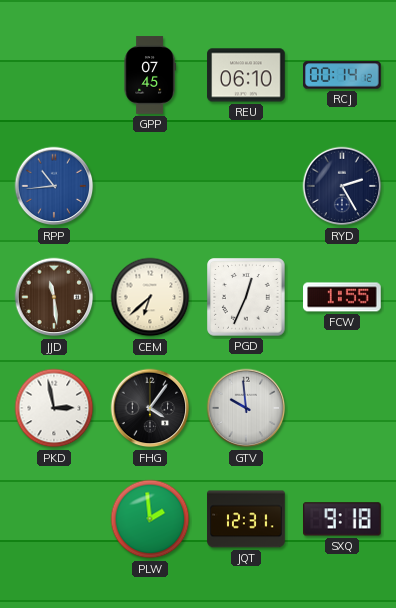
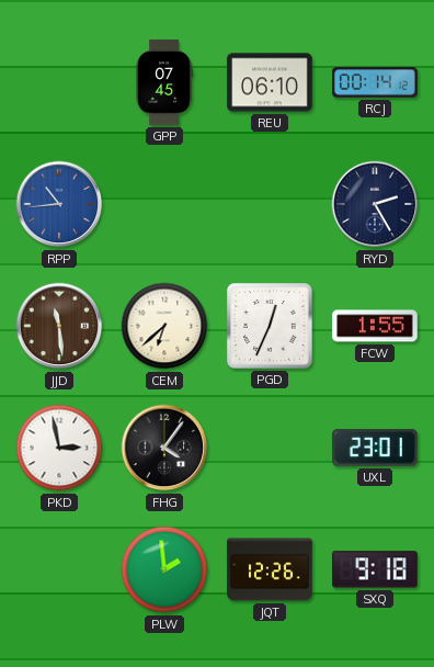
GTV: 9:59 -> none (246, 408)
UXL: none -> 23:01 (376, 448)
JQT: 12:31 -> 12:26 (270, 569)
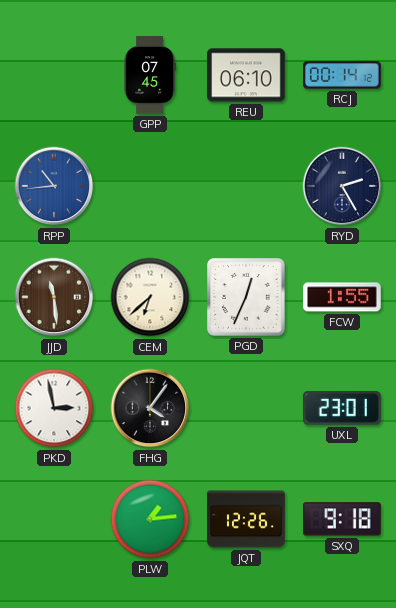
PLW: 1:59 -> 1:14 (150, 519)
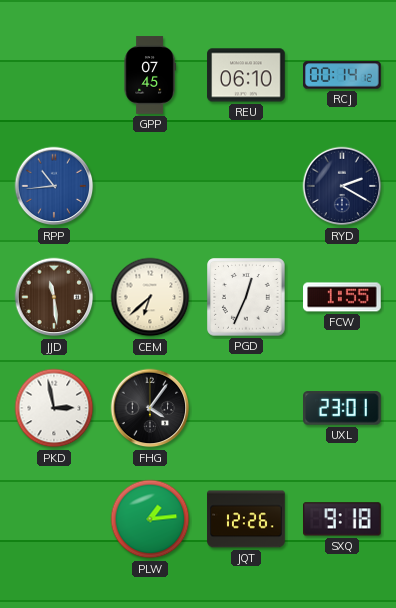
RYD: 2:25 -> 2:20 (342, 186)
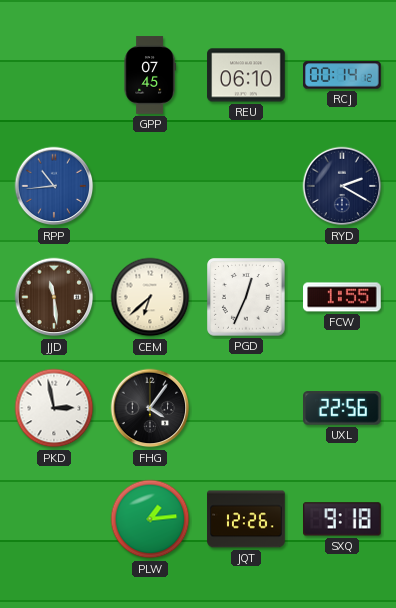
UXL: 23:01 -> 22:56 (343, 408)
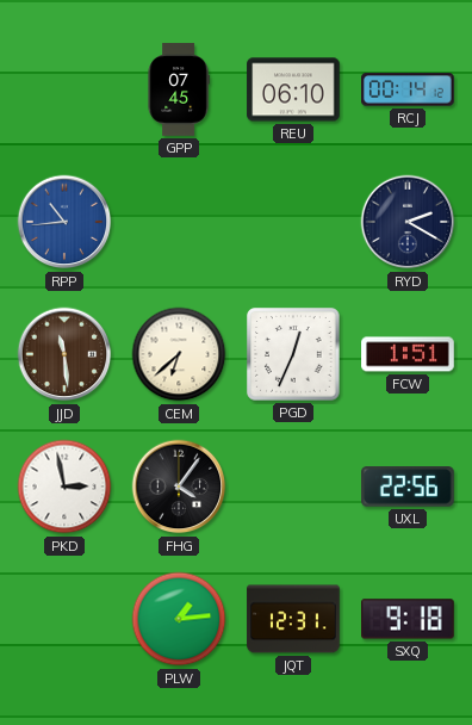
FCW: 1:55 -> 1:51 (408, 354)
JQT: 12:26 -> 12:31 (293, 619)
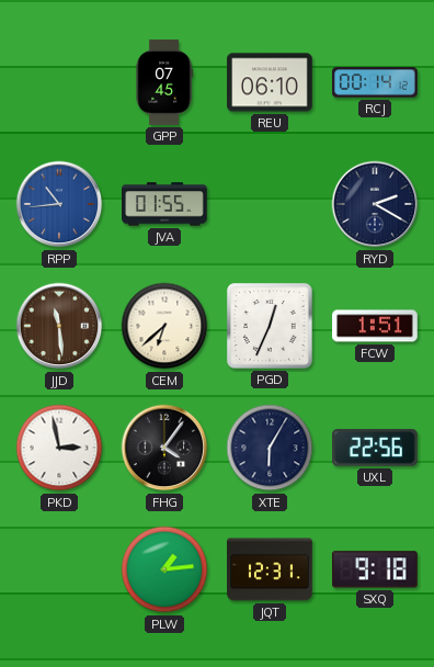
JVA: none -> 01:55 (164, 204)
XTE: none -> 6:05 (270, 448)
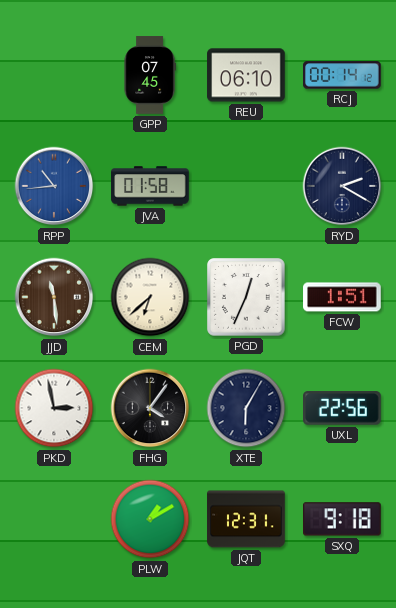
JVA: 01:55 -> 01:58 (150, 186)
PLW: 1:14 -> 1:10 (150, 519)
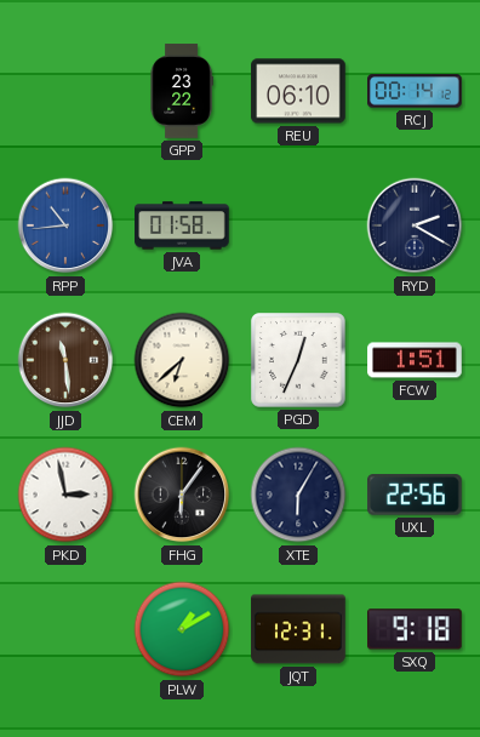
GPP: 07:45 -> 23:22 (182, 91)
FHG: 4:06 -> 6:06 (182, 495)
